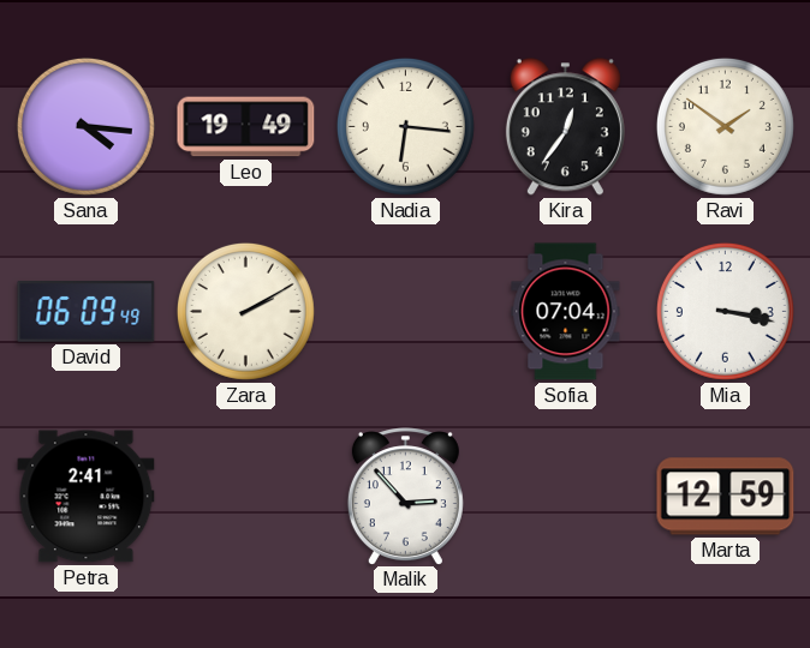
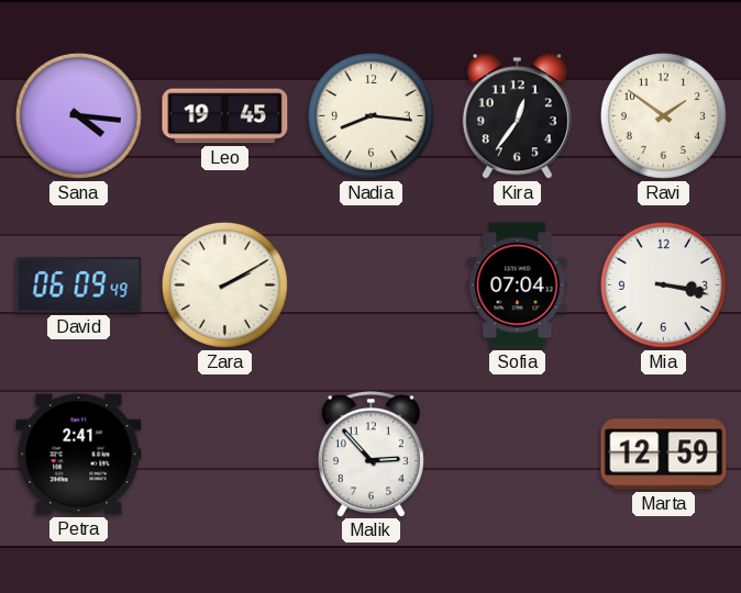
Leo: 19:49 -> 19:45 (225, 116)
Nadia: 6:16 -> 8:16 (370, 115)
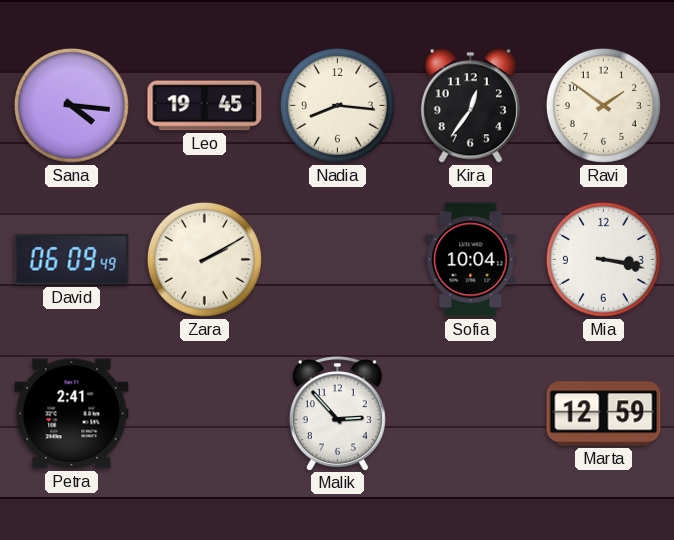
Sofia: 07:04 -> 10:04 (471, 260)
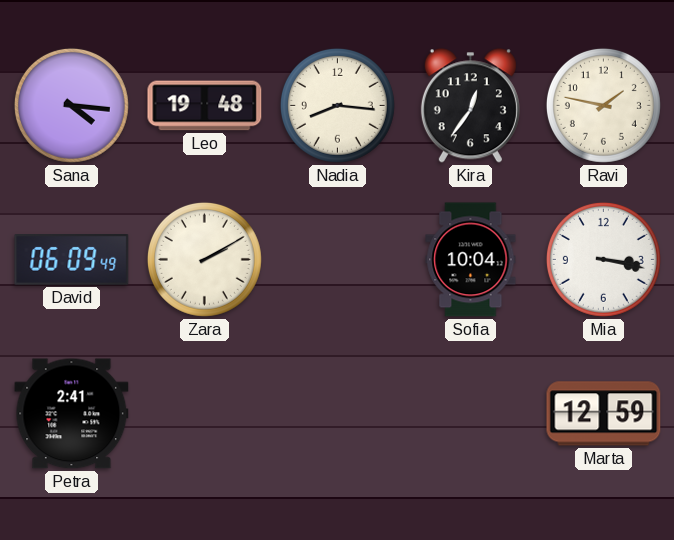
Leo: 19:45 -> 19:48 (205, 106)
Ravi: 1:51 -> 1:47 (603, 105)
Malik: 2:53 -> none (337, 413)
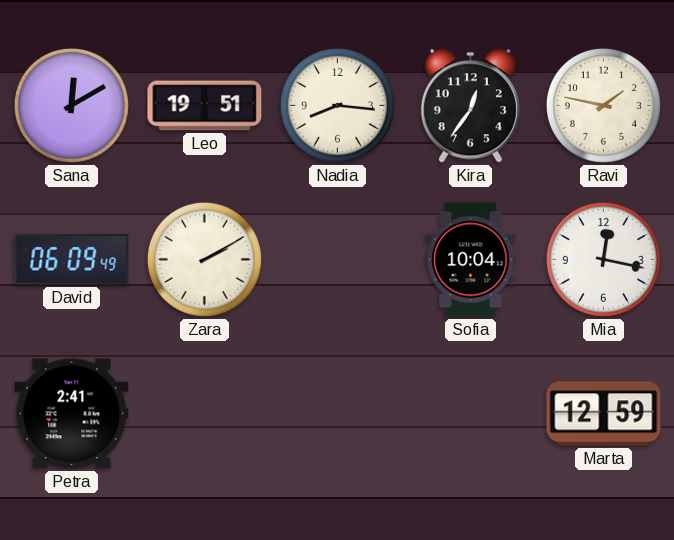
Sana: 4:16 -> 12:10 (71, 105)
Leo: 19:48 -> 19:51 (205, 106)
Mia: 3:17 -> 12:17 (603, 259)
